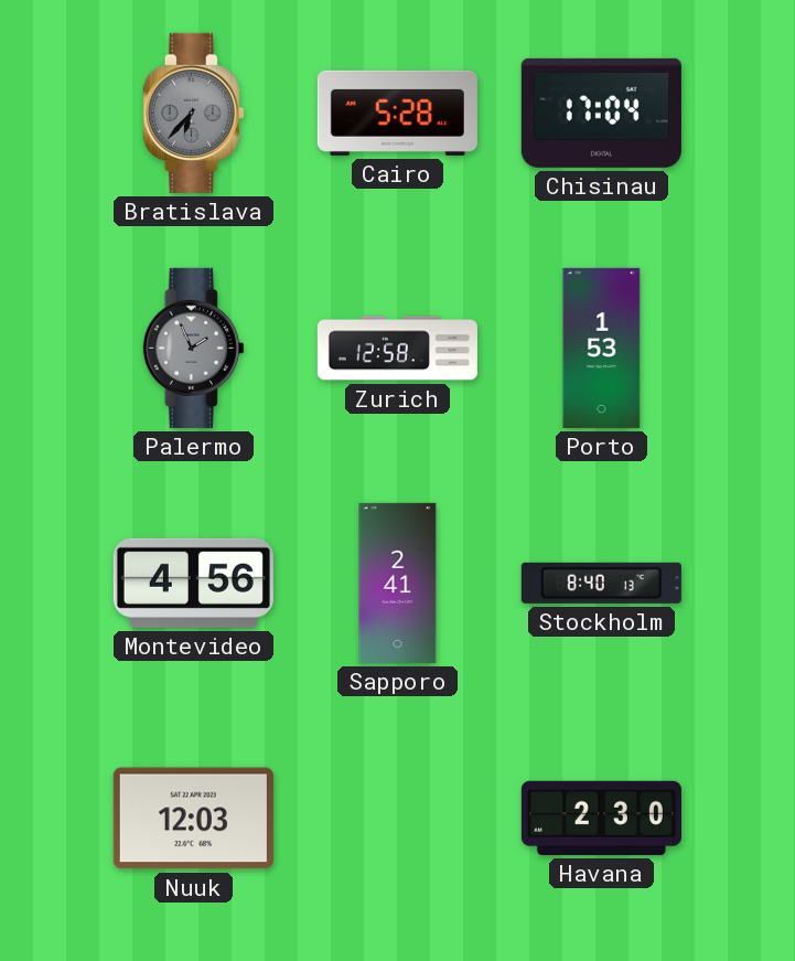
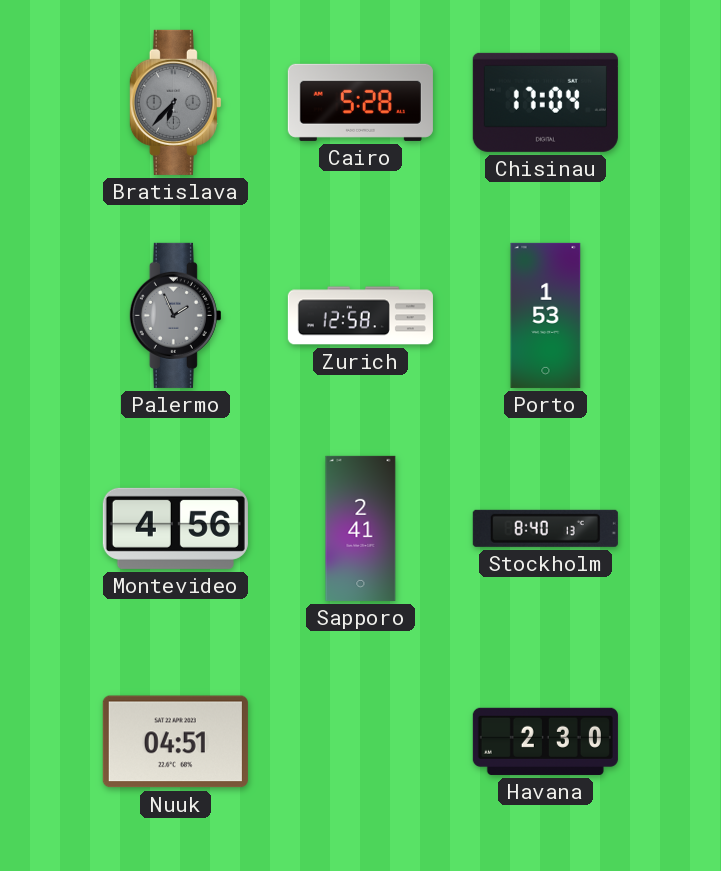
Nuuk: 12:03 -> 04:51 (175, 742)
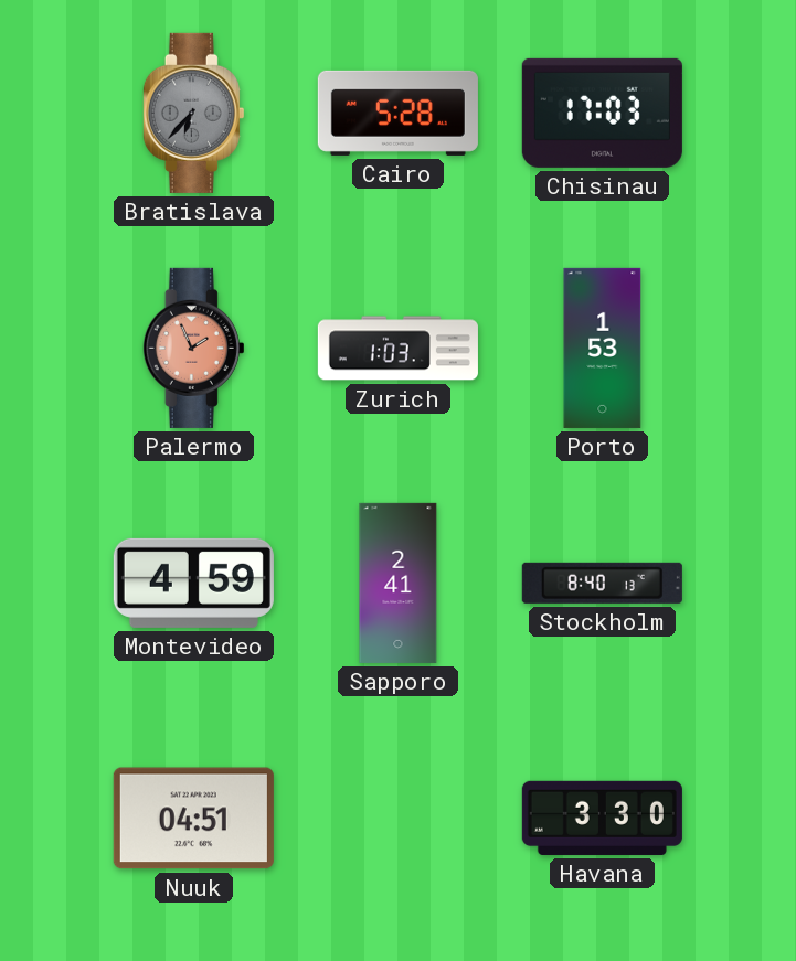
Chisinau: 17:04 -> 17:03 (602, 113)
Palermo dial: grey -> salmon (193, 348)
Zurich: 12:58 -> 1:03 (397, 349)
Montevideo: 4:56 -> 4:59 (193, 583)
Havana: 2:30 -> 3:30 (602, 818)
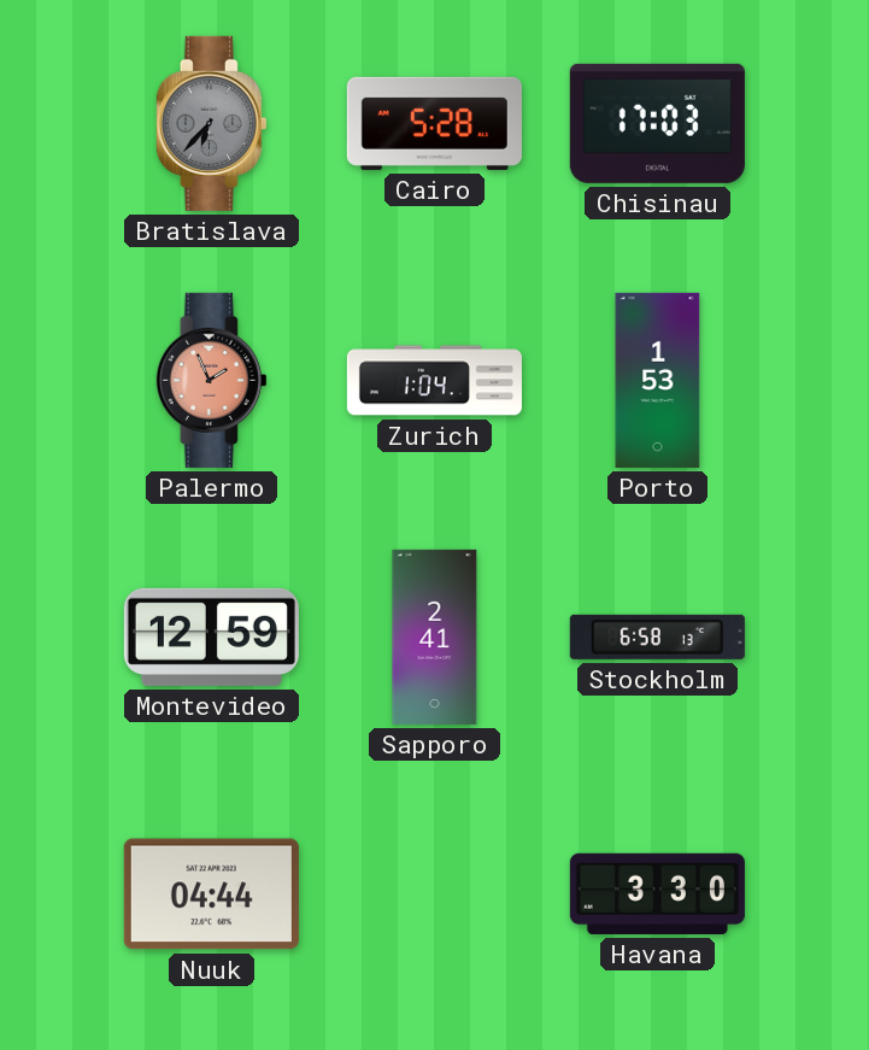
Zurich: 1:03 -> 1:04 (434, 381)
Montevideo: 4:59 -> 12:59 (211, 637)
Stockholm: 8:40 -> 6:58 (657, 637)
Nuuk: 04:51 -> 04:44 (211, 894)
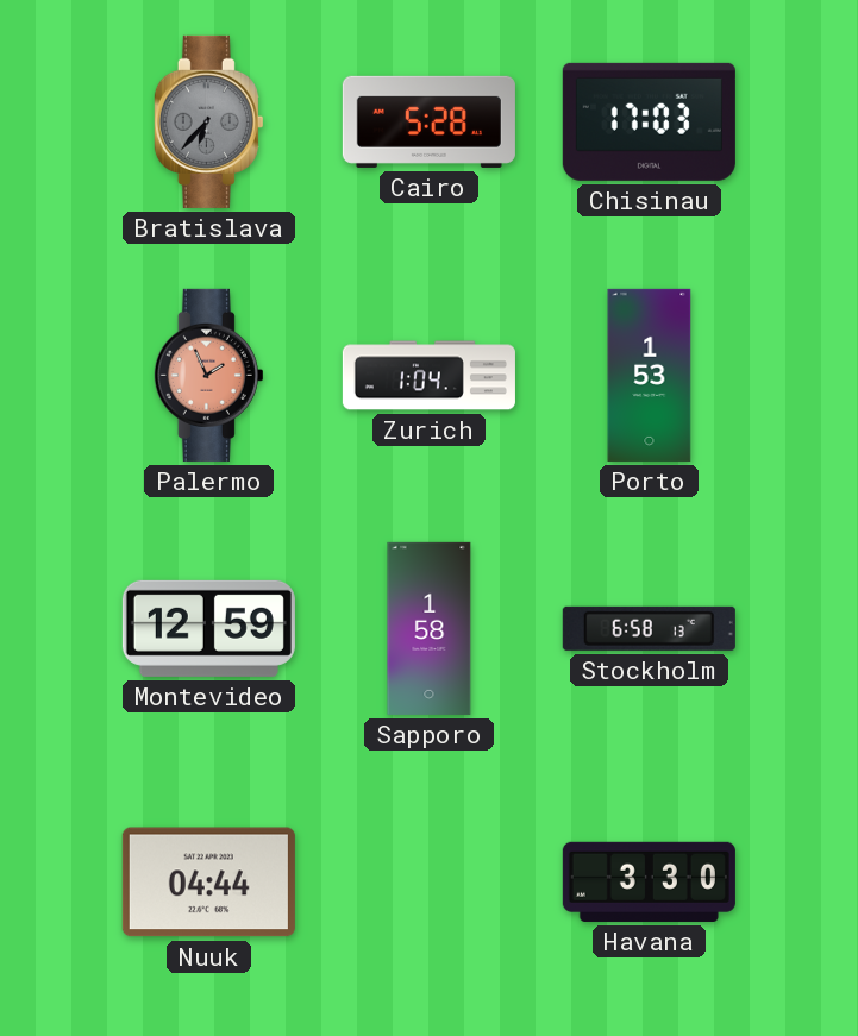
Sapporo: 2:41 -> 1:58 (430, 628)
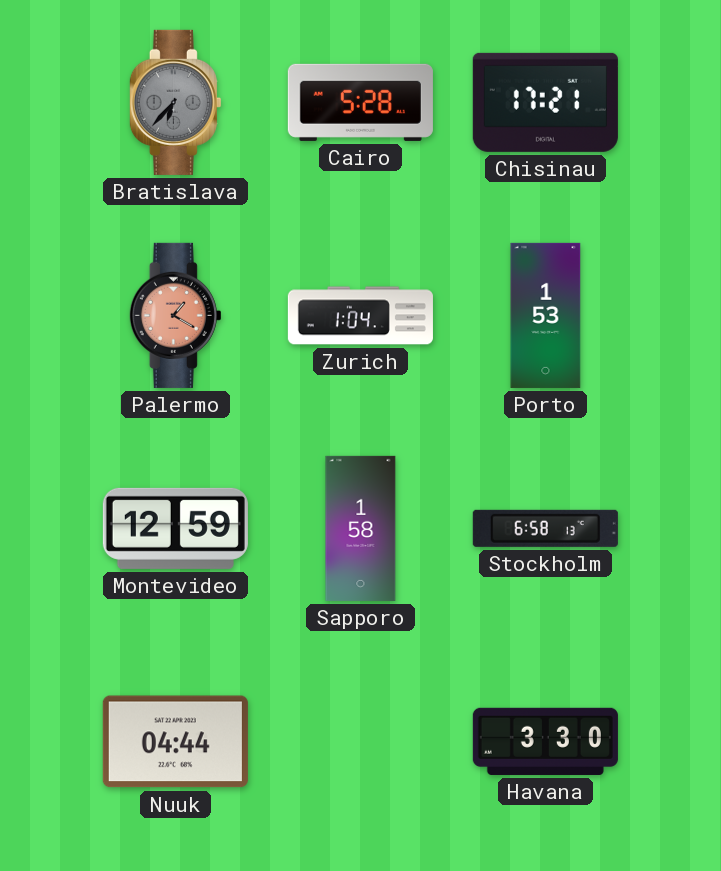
Chisinau: 17:03 -> 17:21 (545, 102)
Palermo: 1:56 -> 1:20 (175, 315)
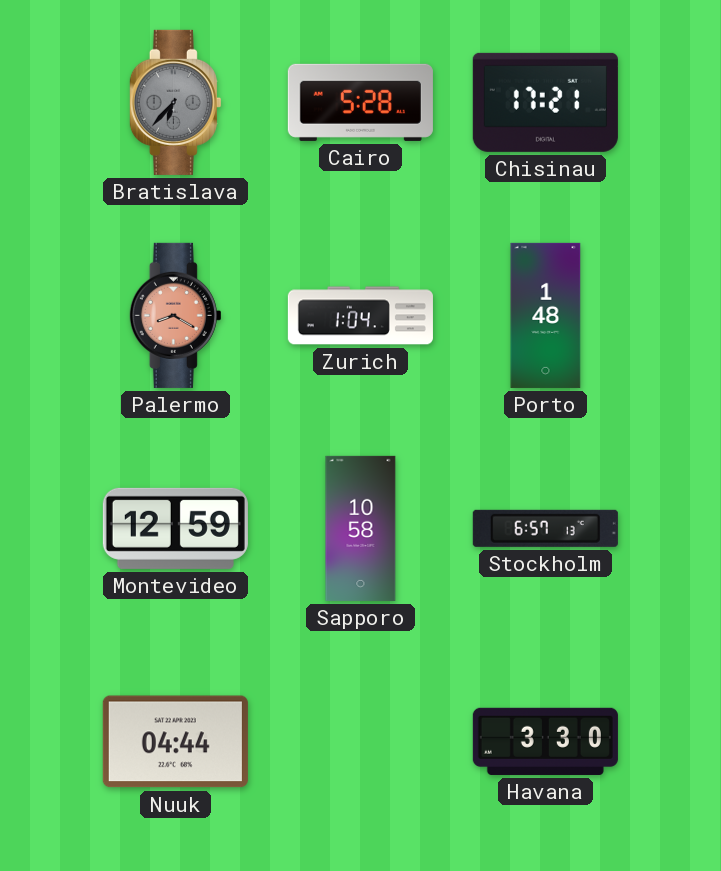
Palermo: 1:20 -> 8:20 (175, 315)
Porto: 1:53 -> 1:48 (546, 315)
Sapporo: 1:58 -> 10:58 (361, 528)
Stockholm: 6:58 -> 6:57 (545, 528)
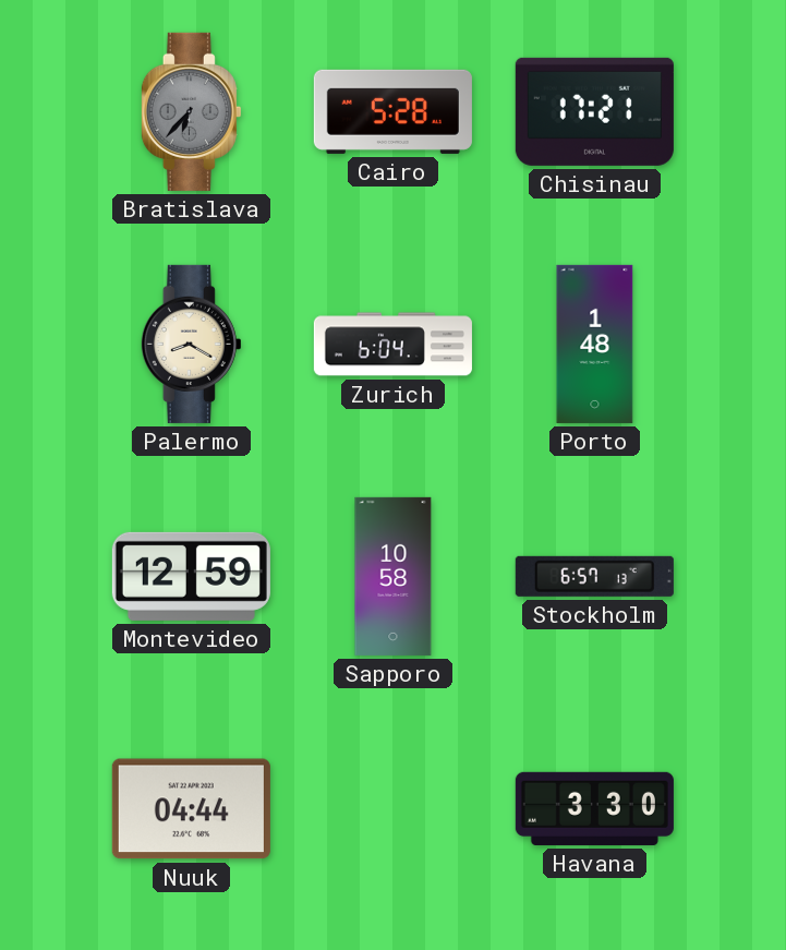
Palermo dial: salmon -> cream (191, 344)
Zurich: 1:04 -> 6:04 (392, 345)
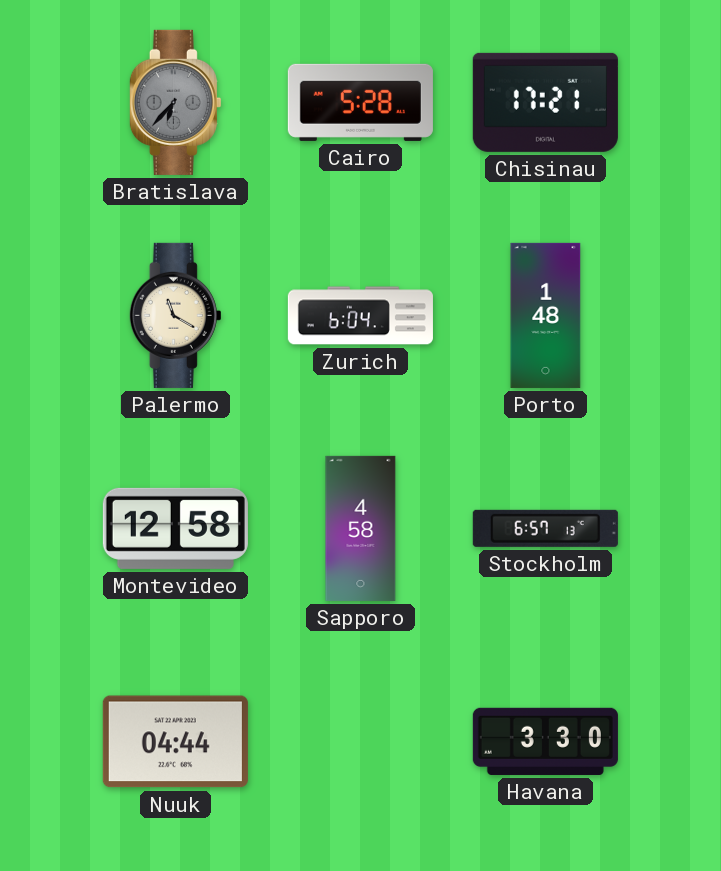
Palermo: 8:20 -> 11:20 (175, 315)
Montevideo: 12:59 -> 12:58 (175, 528)
Sapporo: 10:58 -> 4:58 (361, 528)
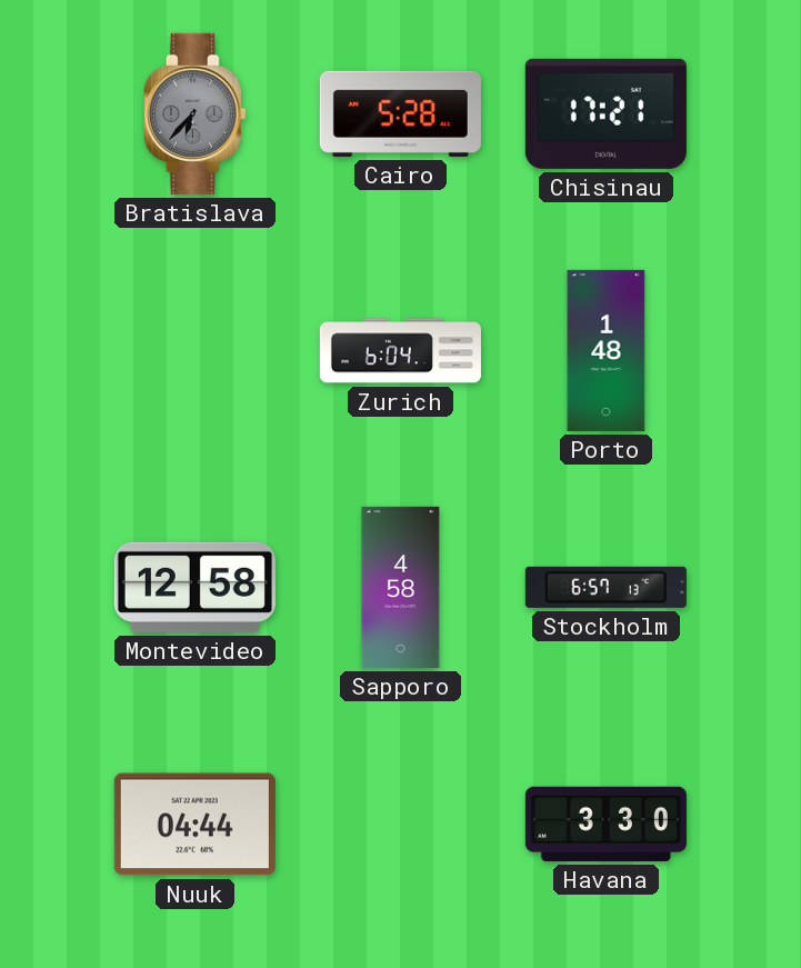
Palermo: 11:20 -> none (175, 315)
